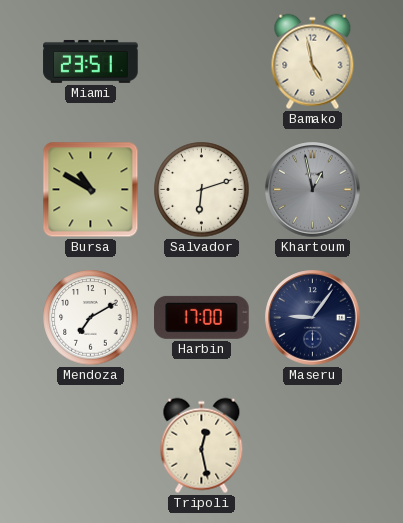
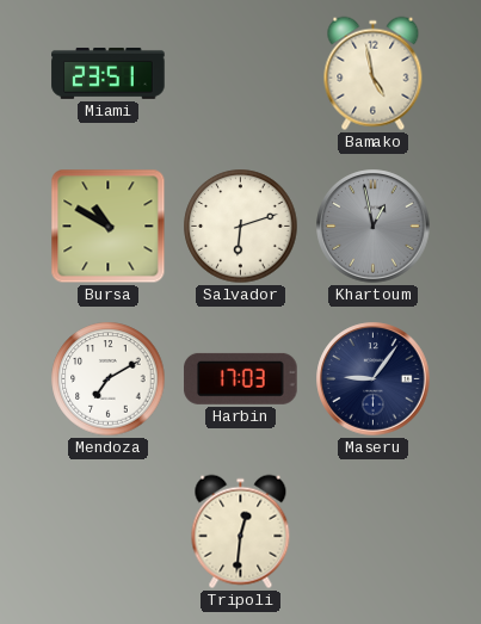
Harbin: 17:00 -> 17:03 (241, 378)
Tripoli: 12:28 -> 12:31 (241, 532)
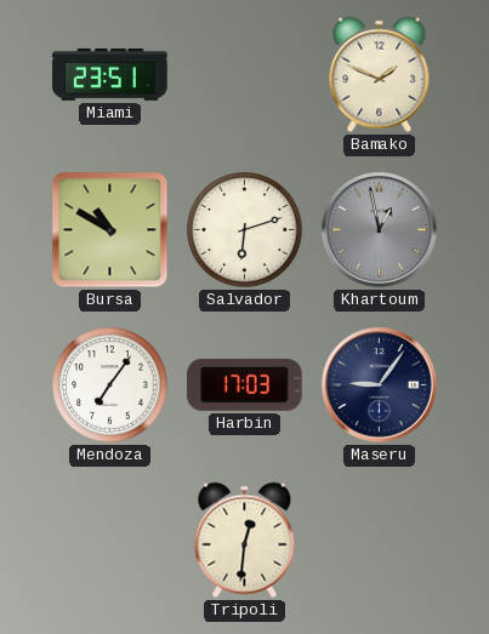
Bamako: 4:58 -> 1:49 (380, 75)
Mendoza: 7:10 -> 7:06 (110, 385)
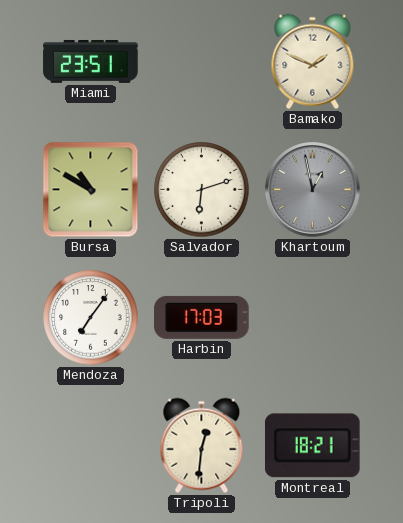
Maseru: 9:06 -> none (380, 385)
Montreal: none -> 18:21 (312, 446)
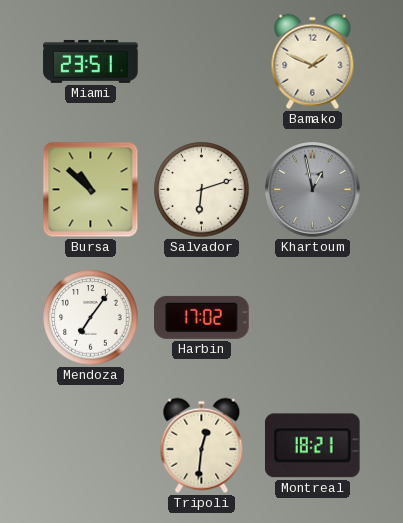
Bursa: 10:50 -> 10:52 (91, 190)
Harbin: 17:03 -> 17:02 (202, 317)
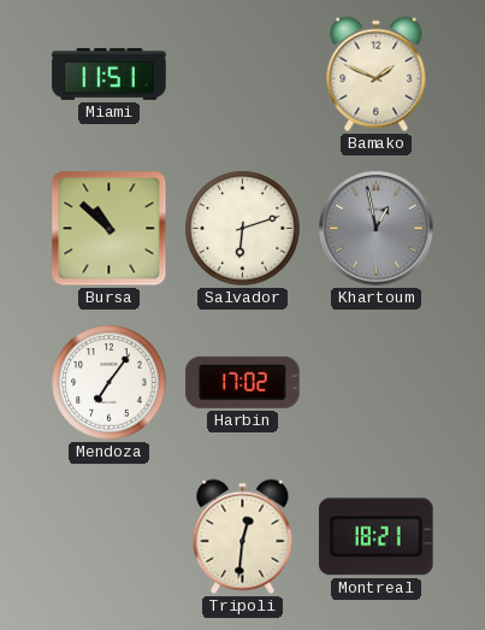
Miami: 23:51 -> 11:51 (110, 73)
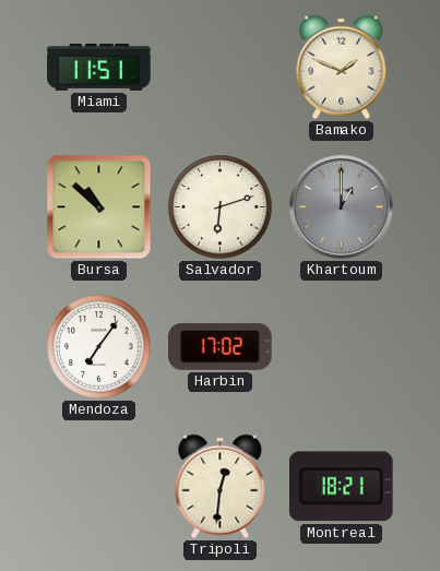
Khartoum: 12:58 -> 1:00 (342, 207)
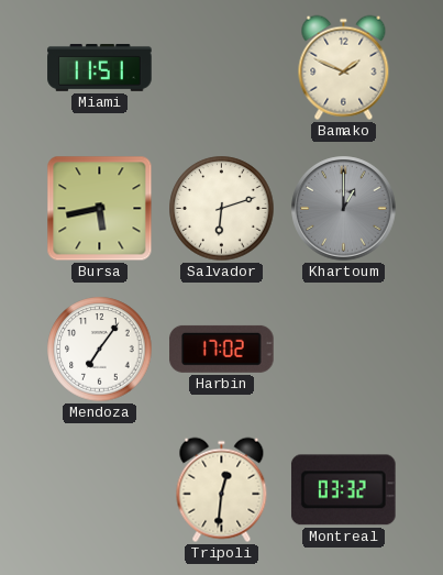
Bursa: 10:52 -> 5:43 (100, 209)
Montreal: 18:21 -> 03:32 (343, 490)
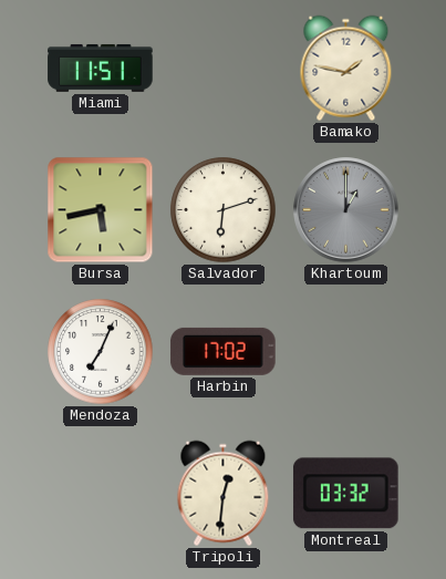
Bamako: 1:49 -> 1:47 (346, 69)
Mendoza: 7:06 -> 7:04 (101, 352)
